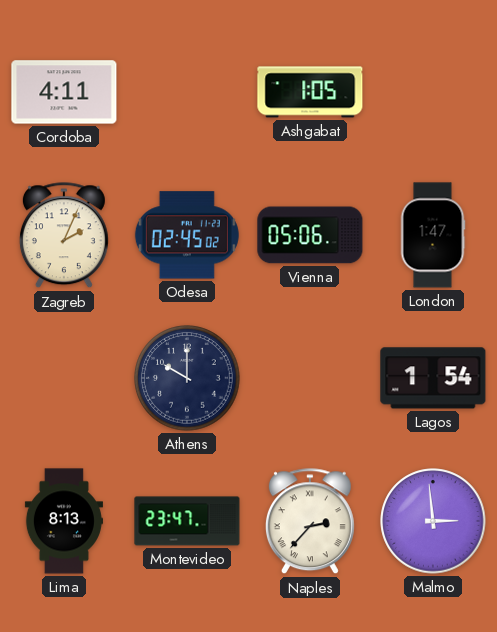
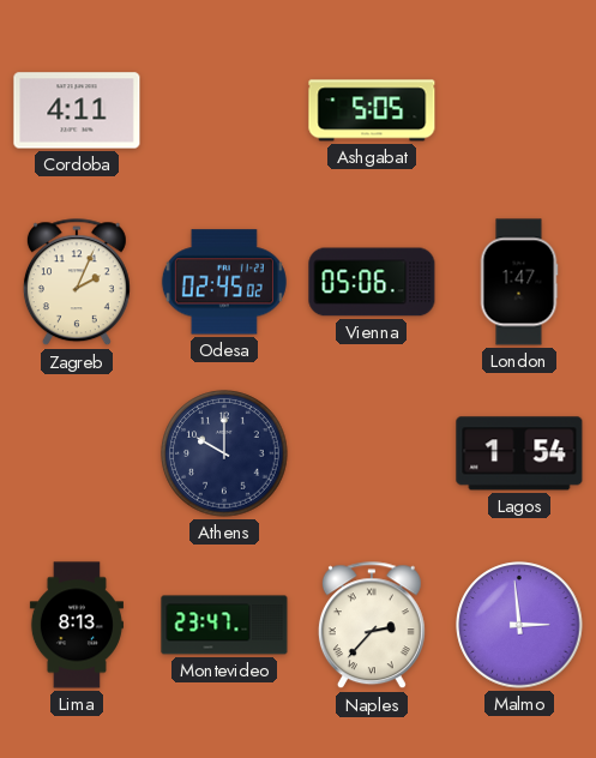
Ashgabat: 1:05 -> 5:05 (372, 110)
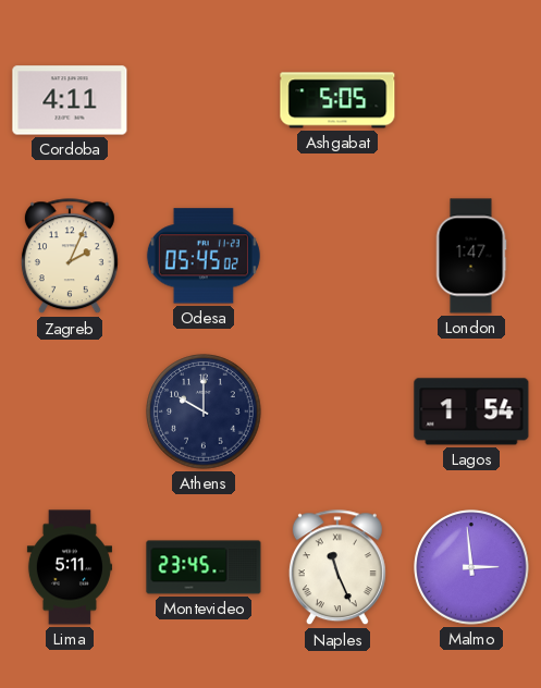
Odesa: 02:45 -> 05:45 (204, 256)
Vienna: 05:06 -> none (372, 282)
Lima: 8:13 -> 5:11 (70, 567)
Montevideo: 23:47 -> 23:45 (204, 567)
Naples: 2:37 -> 11:26 (337, 568)
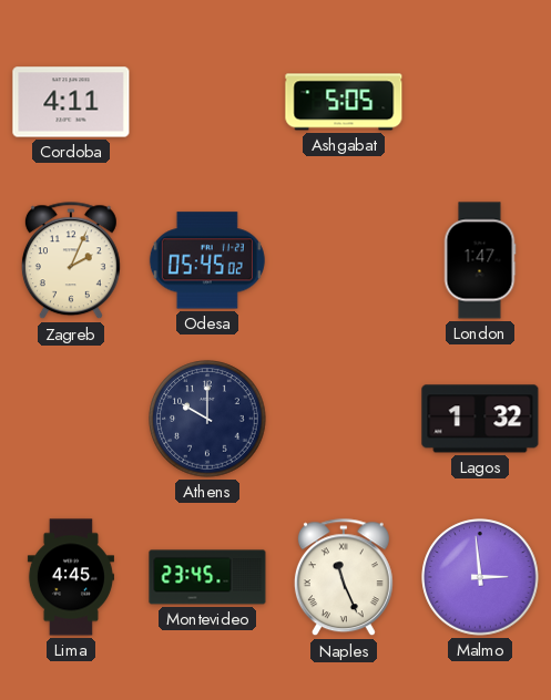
Lagos: 1:54 -> 1:32 (480, 419)
Lima: 5:11 -> 4:45 (71, 577)
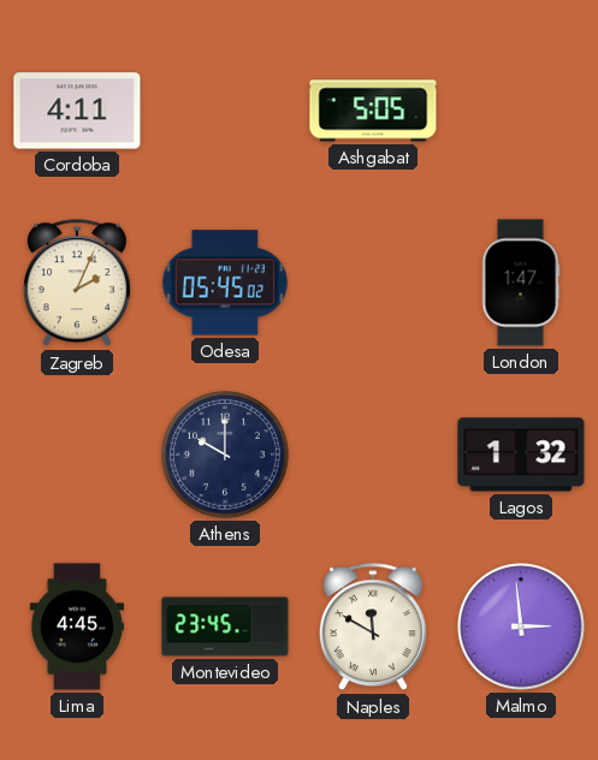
Naples: 11:26 -> 11:50 (373, 628)
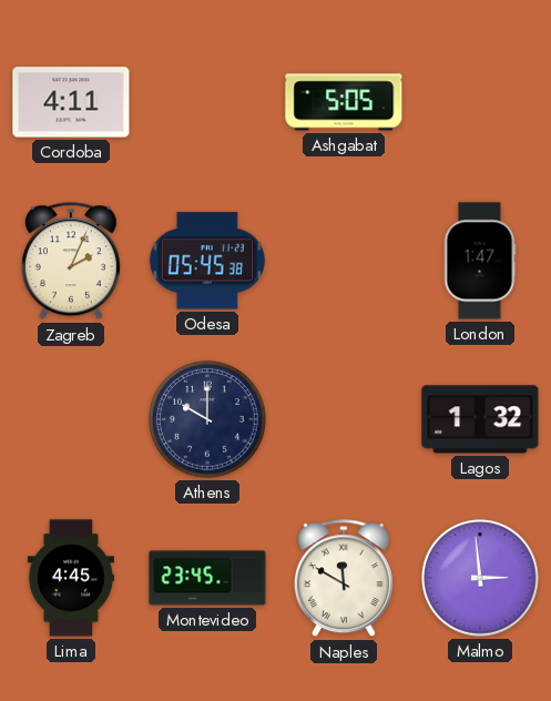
Odesa: 05:45:02 -> 05:45:38 (207, 261)
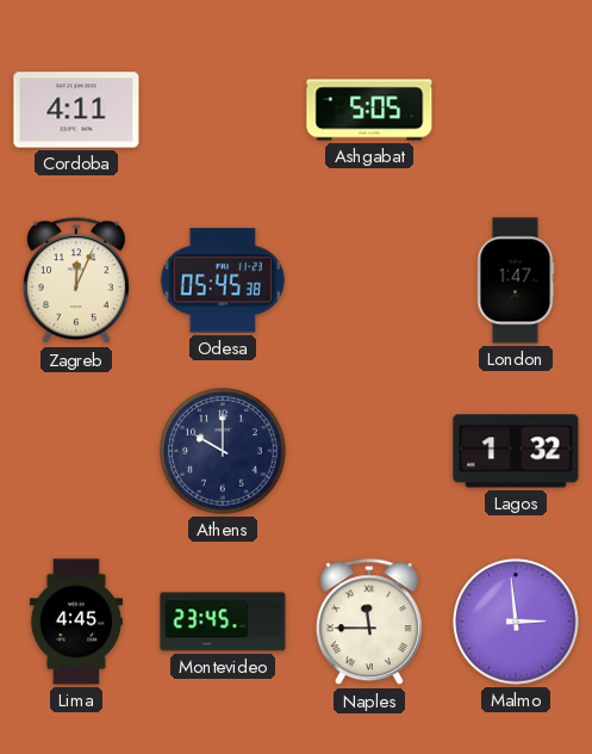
Zagreb: 2:04 -> 12:04 (76, 282)
Naples: 11:50 -> 11:45 (369, 623)
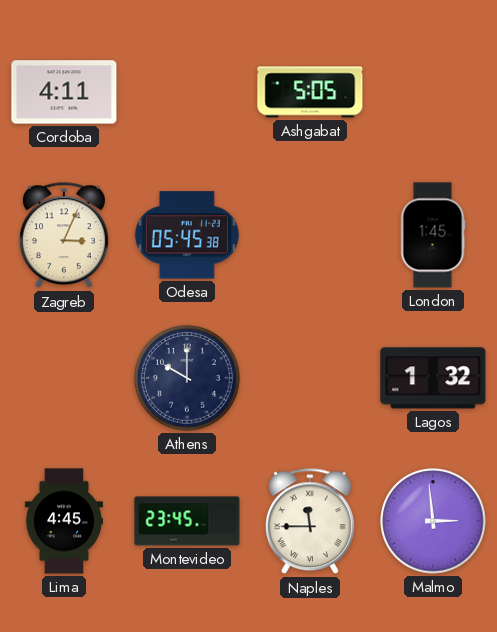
Zagreb: 12:04 -> 3:04 (64, 236)
London: 1:47 -> 1:45 (433, 235)
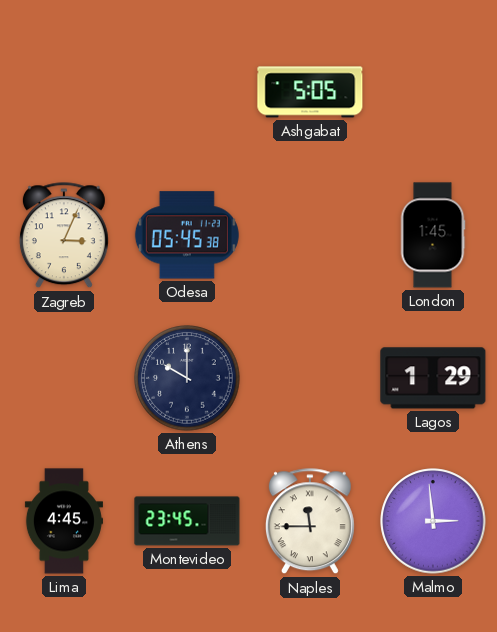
Cordoba: 4:11 -> none (64, 92)
Lagos: 1:32 -> 1:29 (433, 378)
